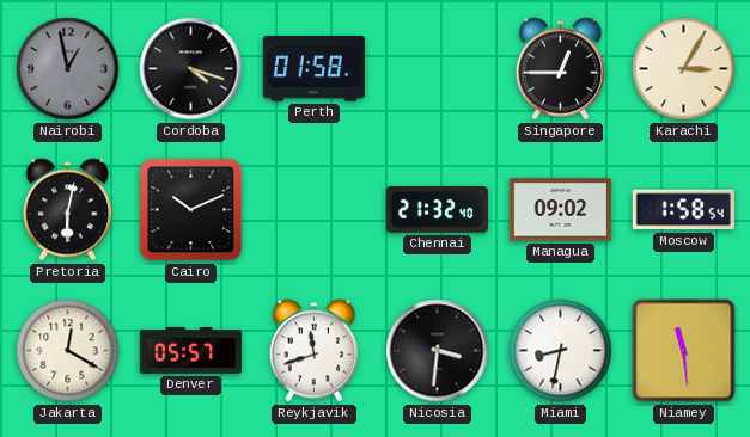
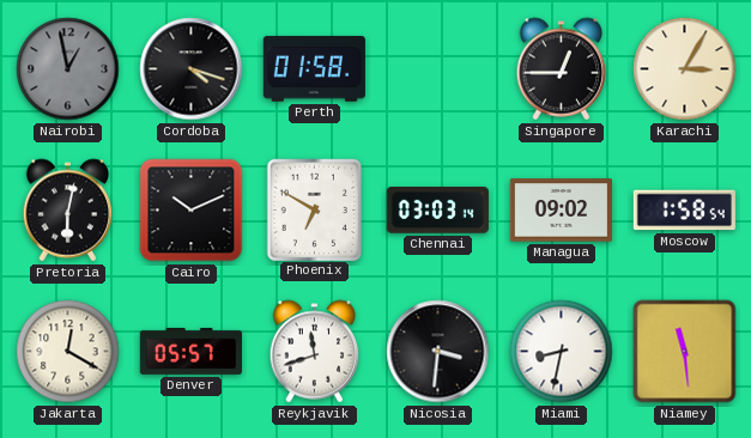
Phoenix: none -> 6:50 (314, 209)
Chennai: 21:32 -> 03:03 (437, 211)
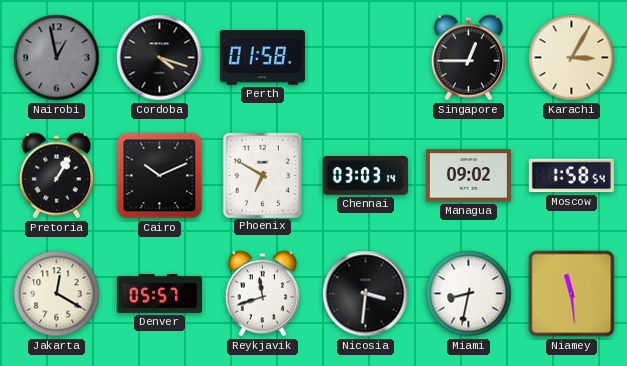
Pretoria: 6:02 -> 1:05 (57, 176)
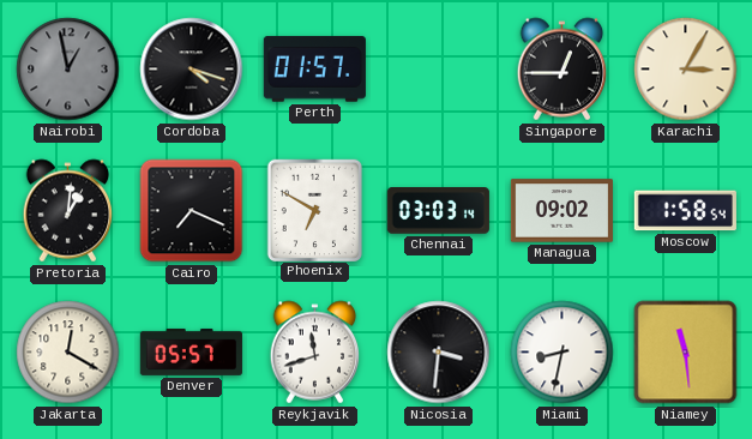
Perth: 01:58 -> 01:57 (314, 70)
Pretoria: 1:05 -> 1:01 (68, 211)
Cairo: 10:11 -> 7:19 (192, 211)
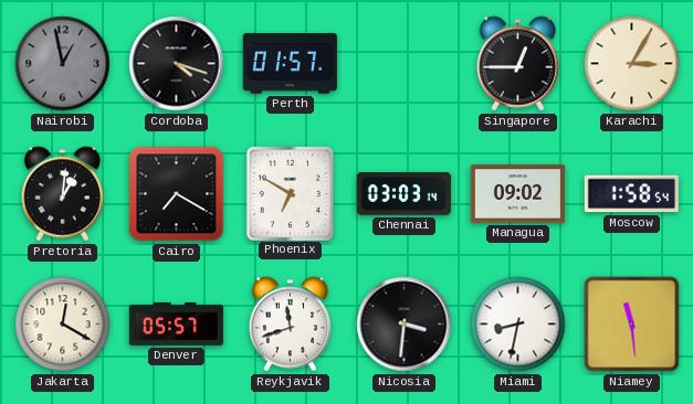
Cairo: 7:19 -> 7:20 (177, 194)
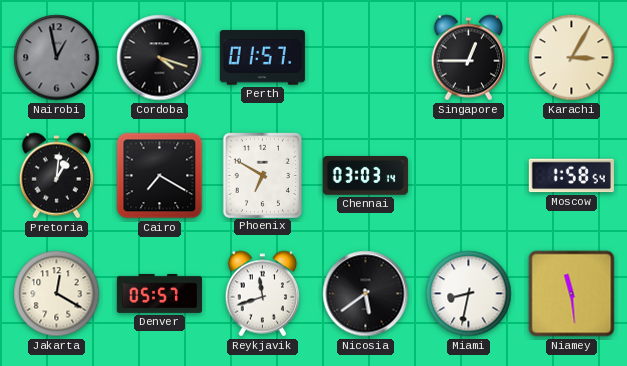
Managua: 09:02 -> none (517, 194)
Nicosia: 3:31 -> 5:39 (366, 294)
